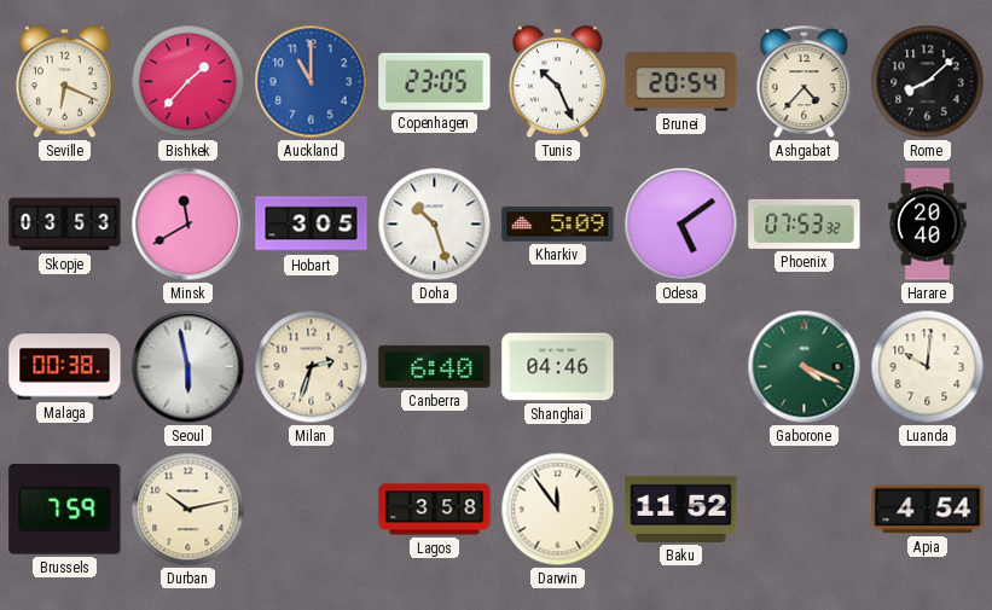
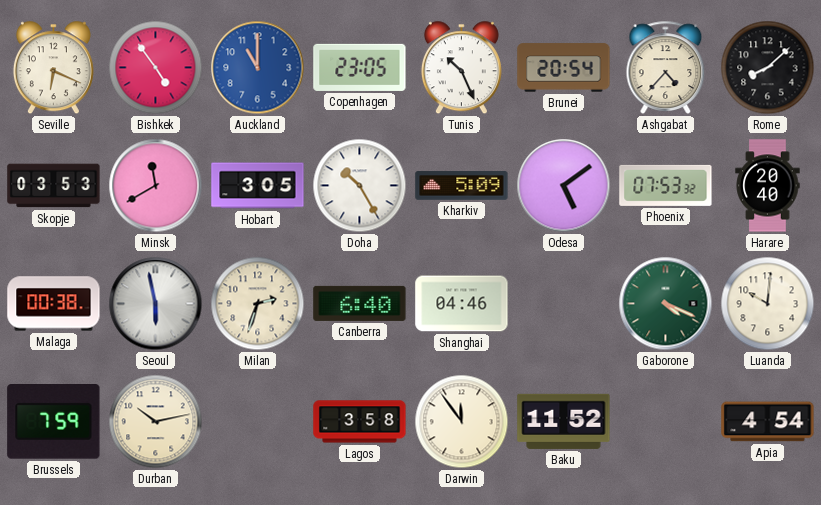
Bishkek: 1:37 -> 4:54 (156, 68)
Doha: 10:27 -> 10:25 (360, 186)
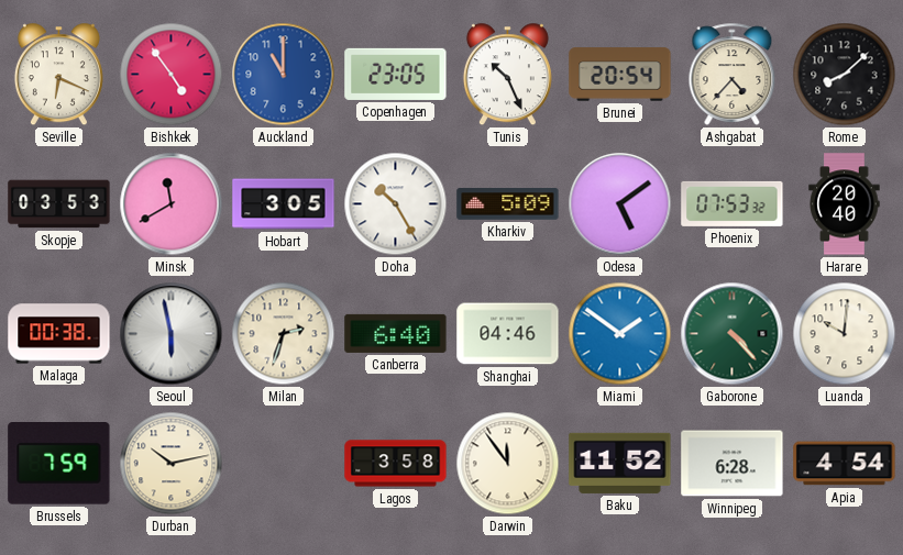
Miami: none -> 1:51 (620, 334)
Gaborone: 4:19 -> 4:23 (733, 334)
Winnipeg: none -> 6:28 (733, 464)
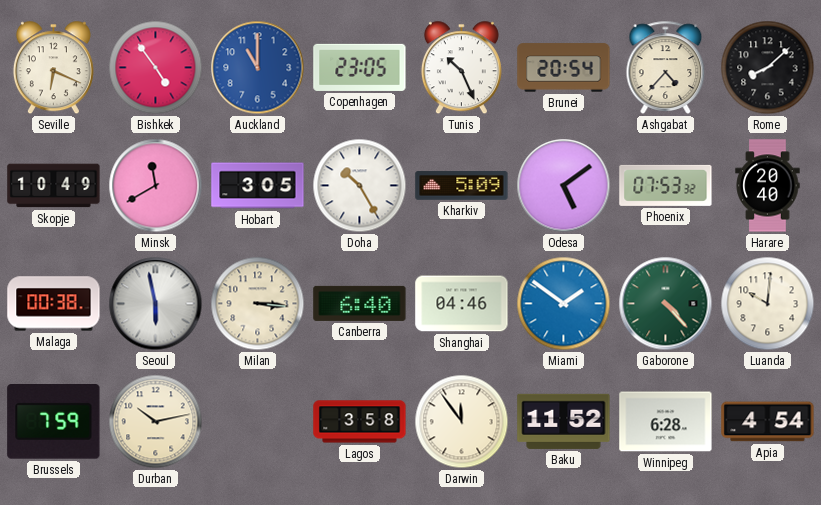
Skopje: 03:53 -> 10:49 (54, 186)
Milan: 2:33 -> 3:16 (258, 304)
